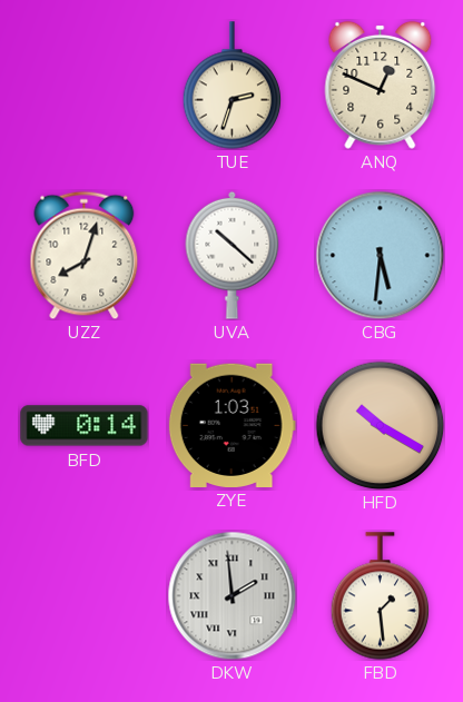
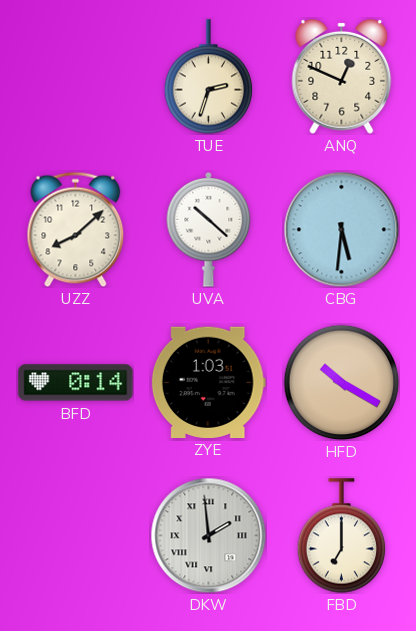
UZZ: 8:03 -> 8:08 (76, 229)
FBD: 1:29 -> 7:00 (342, 536)
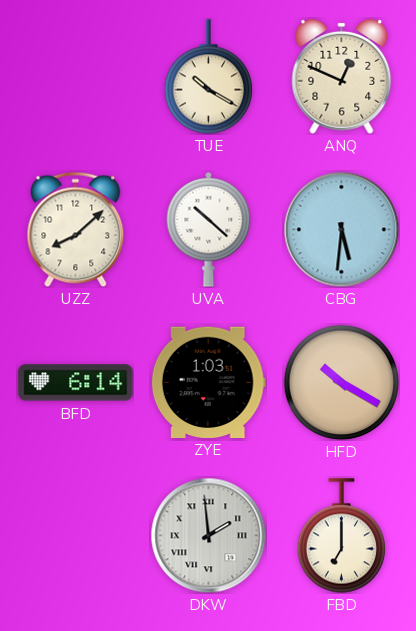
TUE: 2:33 -> 10:20 (209, 77)
BFD: 0:14 -> 6:14 (76, 383)
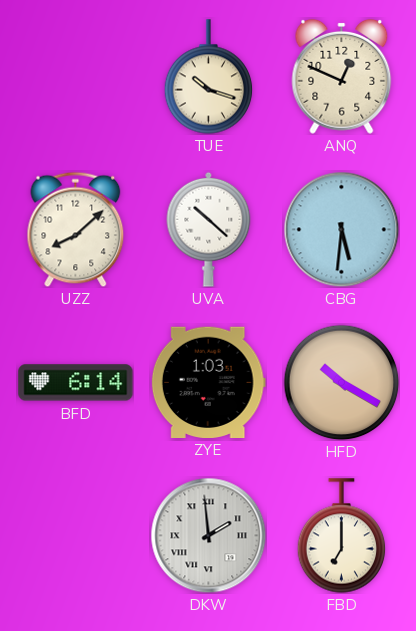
TUE: 10:20 -> 10:18 (209, 77)
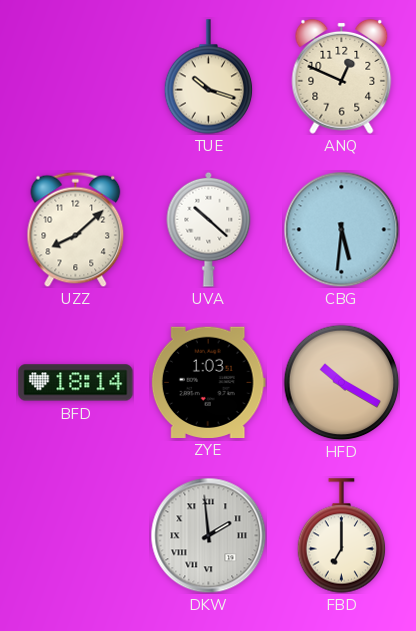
BFD: 6:14 -> 18:14 (76, 383)
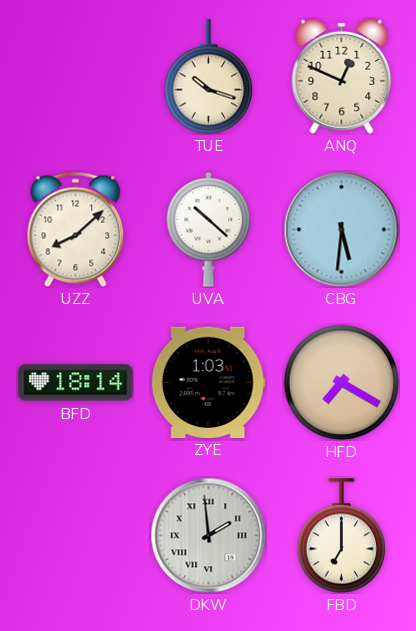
HFD: 10:20 -> 7:20 (341, 382)
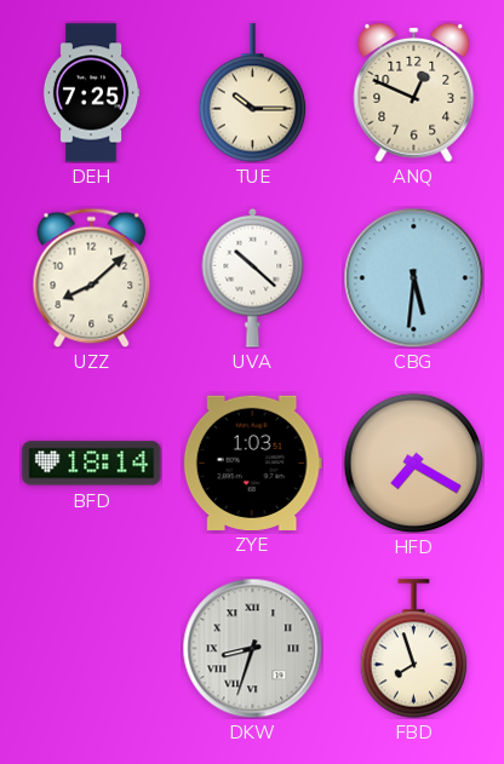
DEH: none -> 7:25 (91, 93)
TUE: 10:18 -> 10:15 (253, 93)
DKW: 1:59 -> 8:33 (252, 648)
FBD: 7:00 -> 7:57 (414, 649)
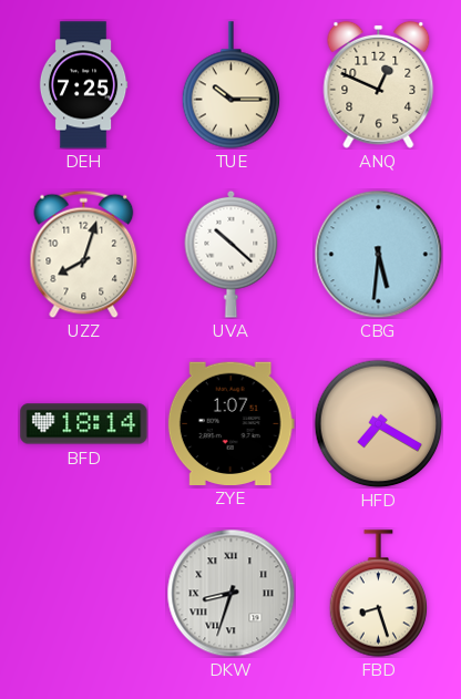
UZZ: 8:08 -> 8:03 (84, 254)
ZYE: 1:03 -> 1:07 (230, 423)
FBD: 7:57 -> 8:27 (379, 594)
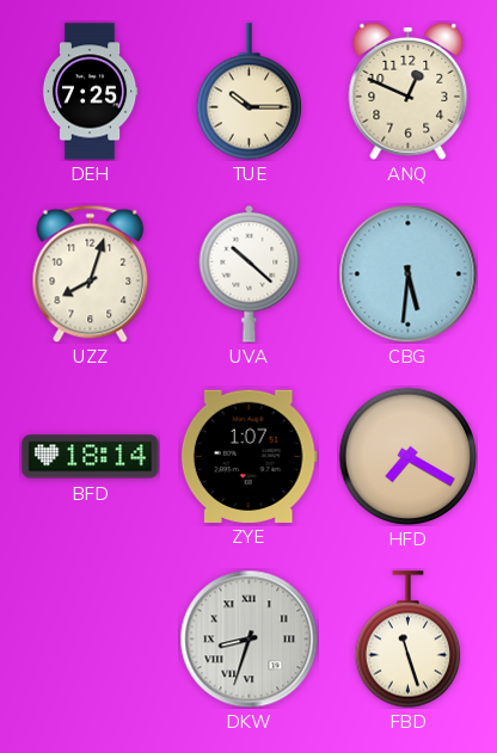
FBD: 8:27 -> 11:27 (409, 640)
